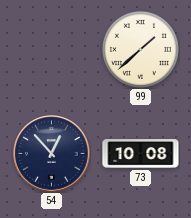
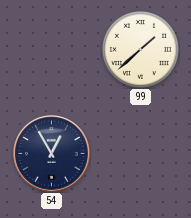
54: 12:53 -> 12:55 (52, 154)
73: 10:08 -> none (141, 154)
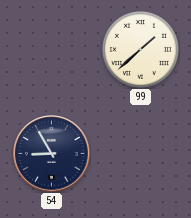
54: 12:55 -> 8:55 (52, 154)
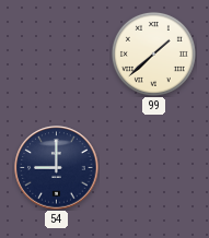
54: 8:55 -> 9:00 (57, 168)
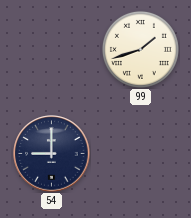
99: 1:38 -> 1:42 (140, 49)
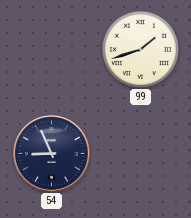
54: 9:00 -> 8:56 (52, 154)
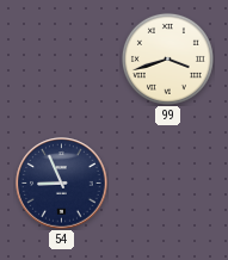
99: 1:42 -> 3:42 (167, 58)
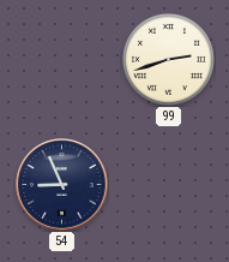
99: 3:42 -> 2:42 (168, 59)
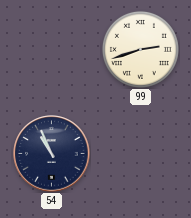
54: 8:56 -> 10:56 (52, 154)
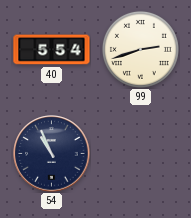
40: none -> 5:54 (52, 50)
